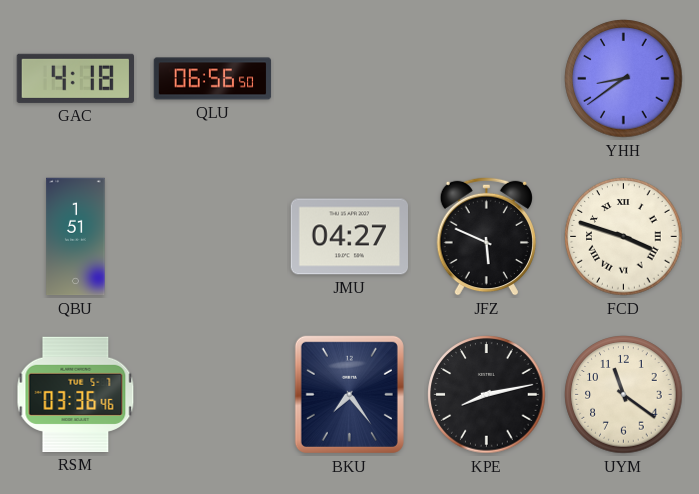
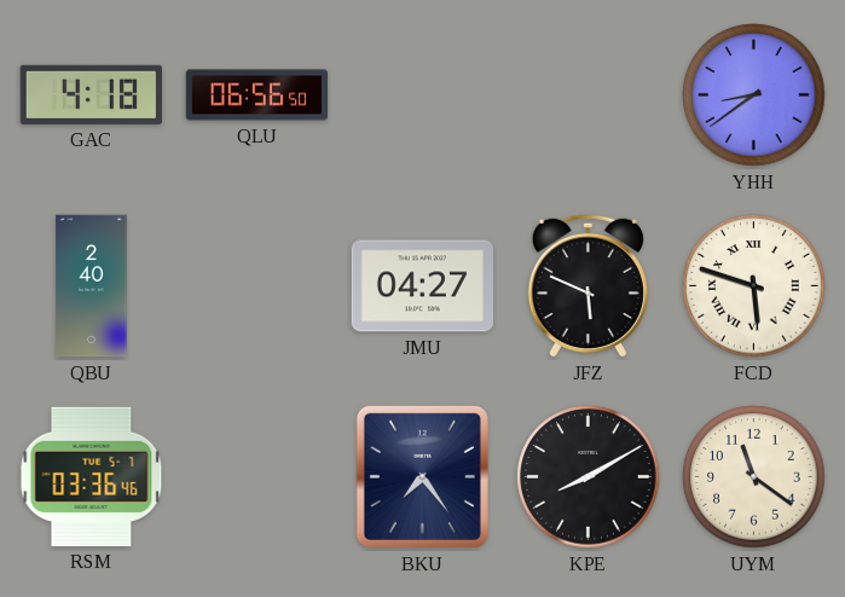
QBU: 1:51 -> 2:40 (92, 286)
FCD: 3:48 -> 5:48 (754, 286)
KPE: 8:13 -> 8:10 (589, 477)
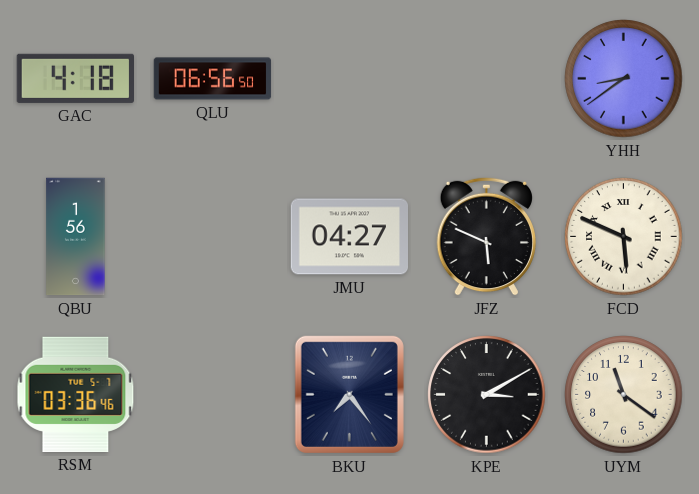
QBU: 2:40 -> 1:56 (76, 237)
FCD: 5:48 -> 5:49 (624, 237)
KPE: 8:10 -> 3:10 (487, 395)
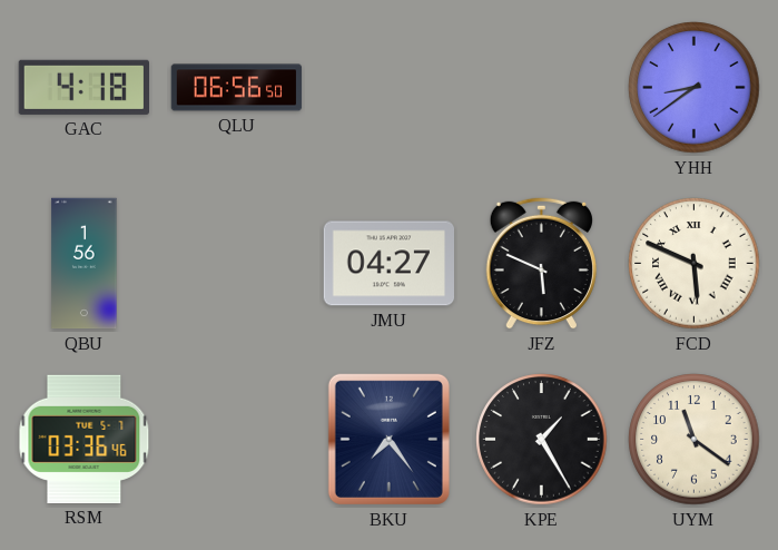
KPE: 3:10 -> 1:25 (542, 440)
